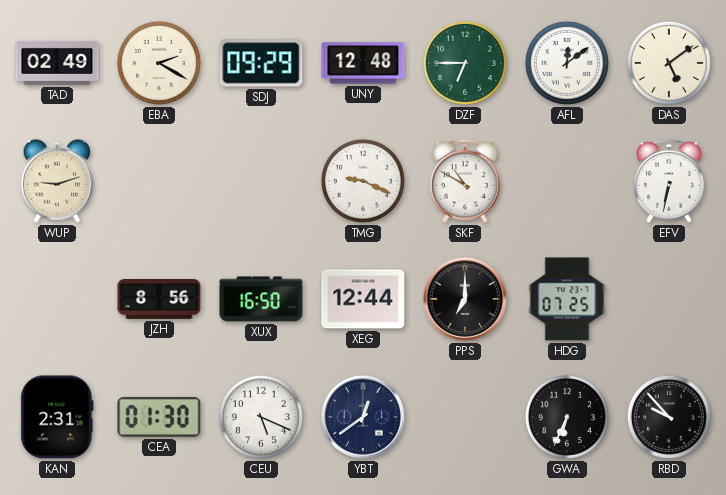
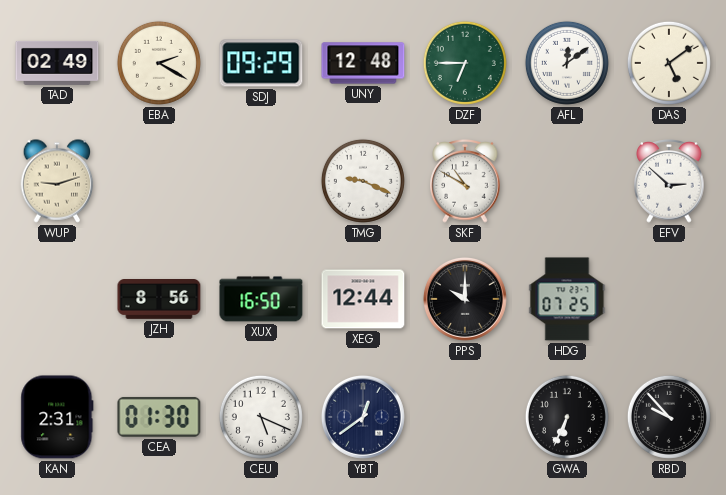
EFV: 6:32 -> 2:52 (669, 181)
PPS: 7:00 -> 10:00 (465, 299)
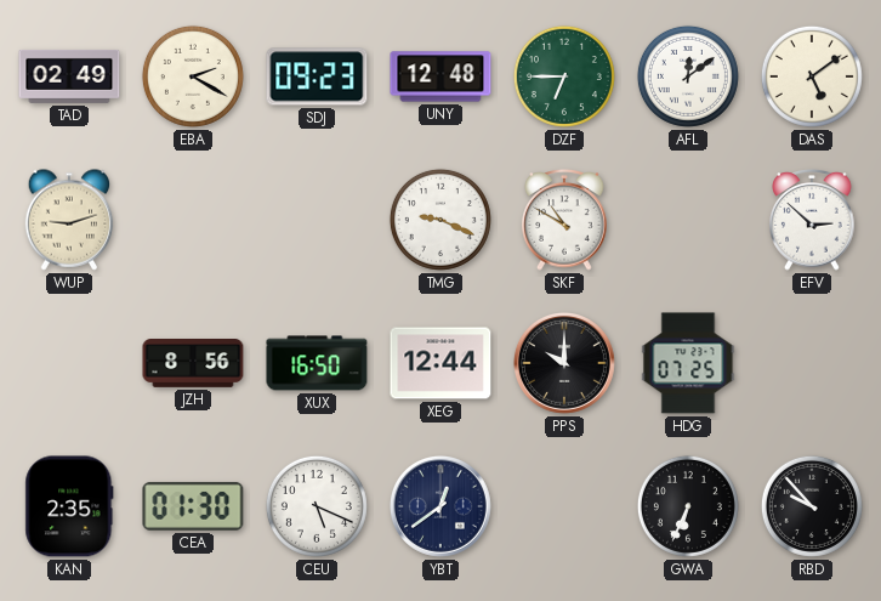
SDJ: 09:29 -> 09:23 (317, 76)
KAN: 2:31 -> 2:35 (69, 506)
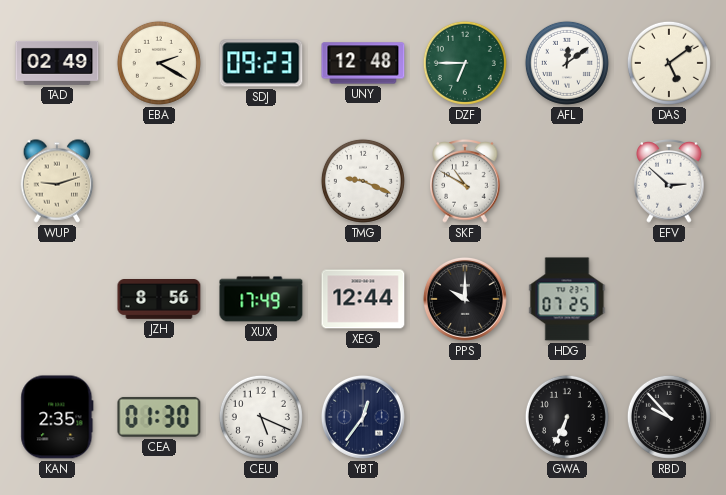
XUX: 16:50 -> 17:49 (261, 299)
YBT: 12:39 -> 12:36 (363, 417)
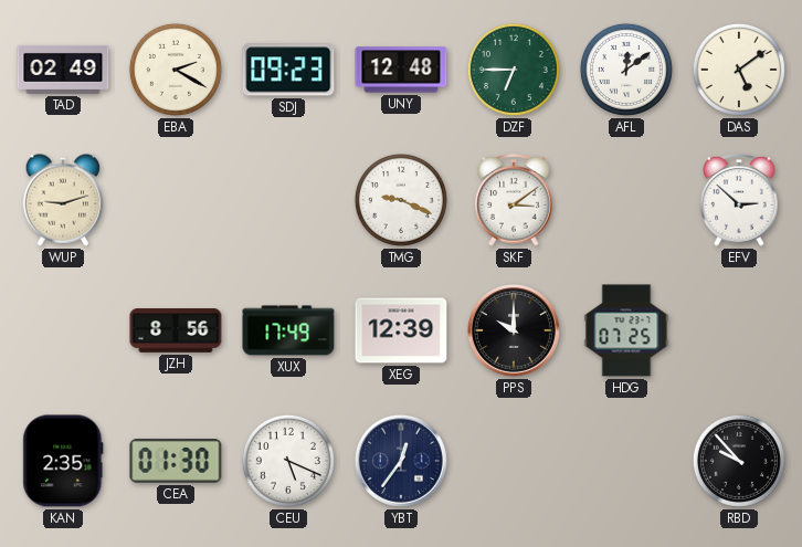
SKF: 10:50 -> 3:09 (514, 200)
XEG: 12:44 -> 12:39 (401, 330)
GWA: 6:34 -> none (567, 417)
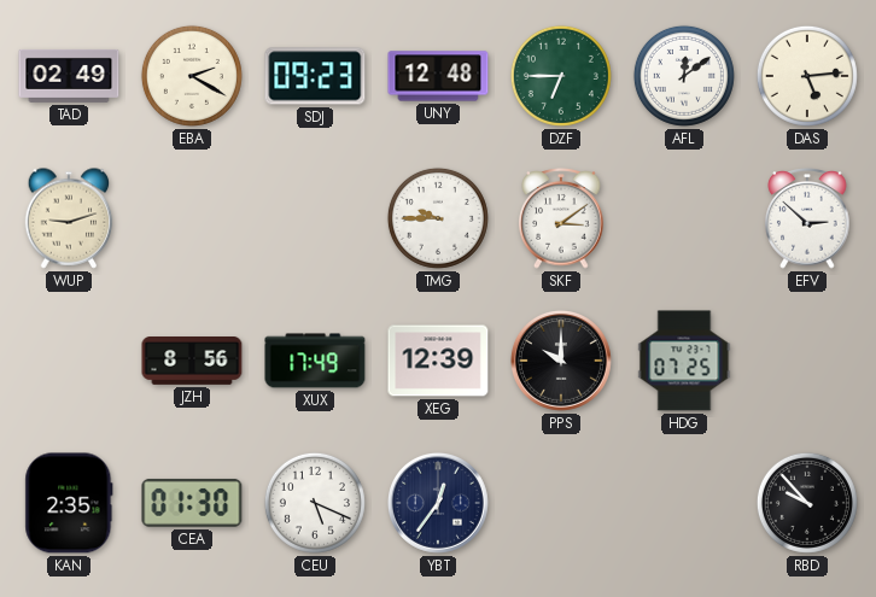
DAS: 5:09 -> 5:14 (807, 76)
TMG: 9:19 -> 9:45 (438, 218)
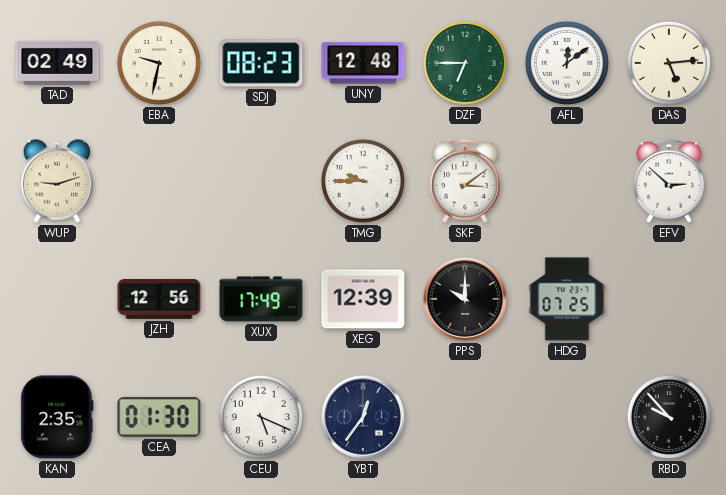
EBA: 2:20 -> 9:32 (159, 63)
SDJ: 09:23 -> 08:23 (261, 63)
JZH: 8:56 -> 12:56 (159, 300)
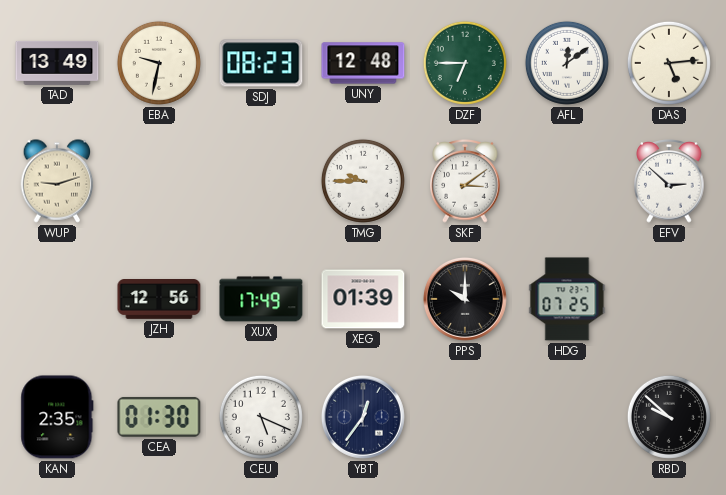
TAD: 02:49 -> 13:49 (57, 63)
XEG: 12:39 -> 01:39 (363, 299)
RBD: 9:53 -> 9:52 (669, 417)
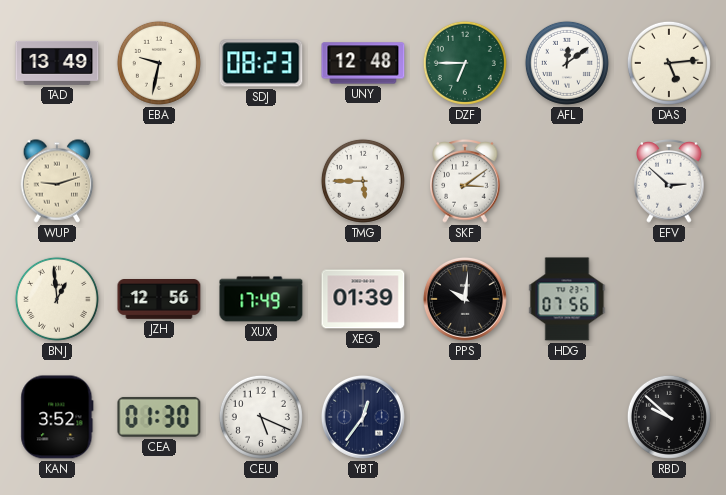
TMG: 9:45 -> 5:45 (363, 181)
BNJ: none -> 12:59 (57, 299)
PPS: 10:00 -> 10:01 (465, 299)
HDG: 07:25 -> 07:56 (567, 299)
KAN: 2:35 -> 3:52 (57, 417)
